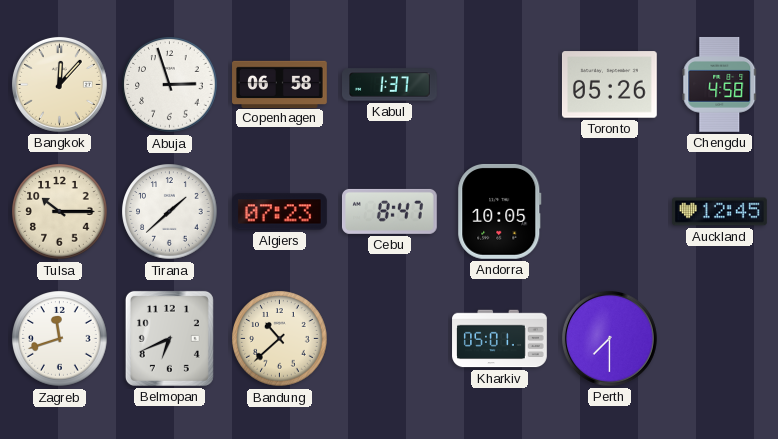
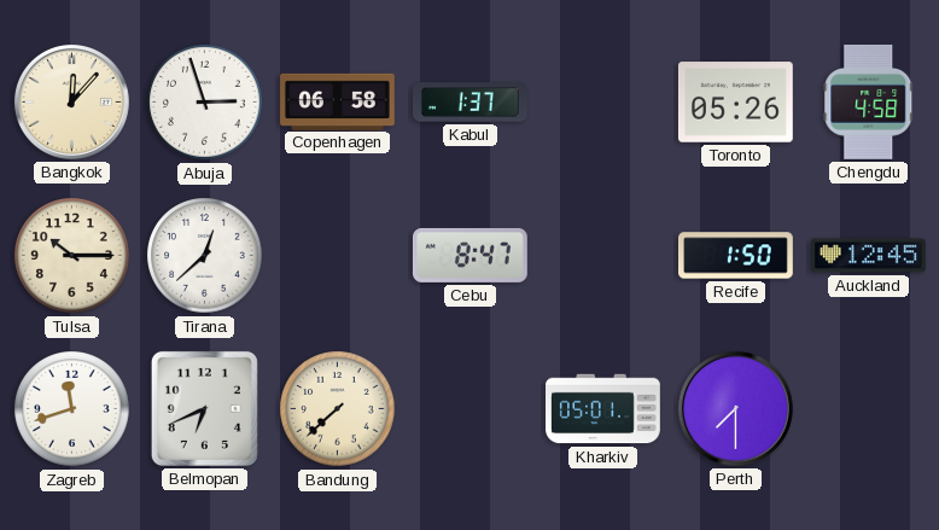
Tirana: 1:38 -> 12:38 (205, 256)
Algiers: 07:23 -> none (280, 212)
Andorra: 10:05 -> none (500, 211)
Recife: none -> 1:50 (736, 256)
Bandung: 10:38 -> 7:38 (338, 409)
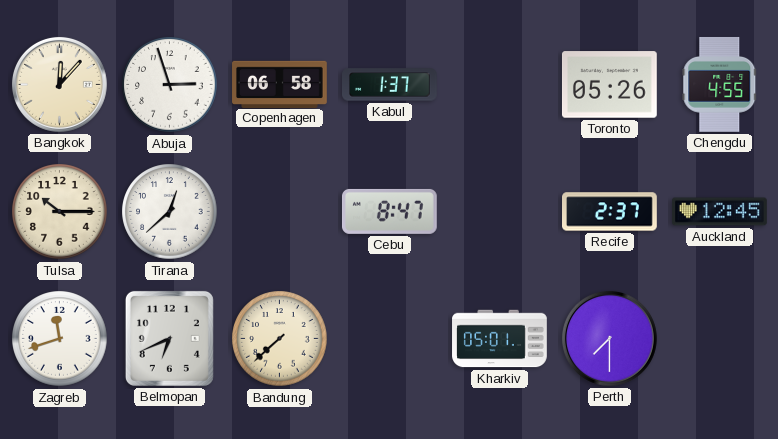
Chengdu: 4:58 -> 4:55 (720, 84)
Recife: 1:50 -> 2:37 (610, 212)
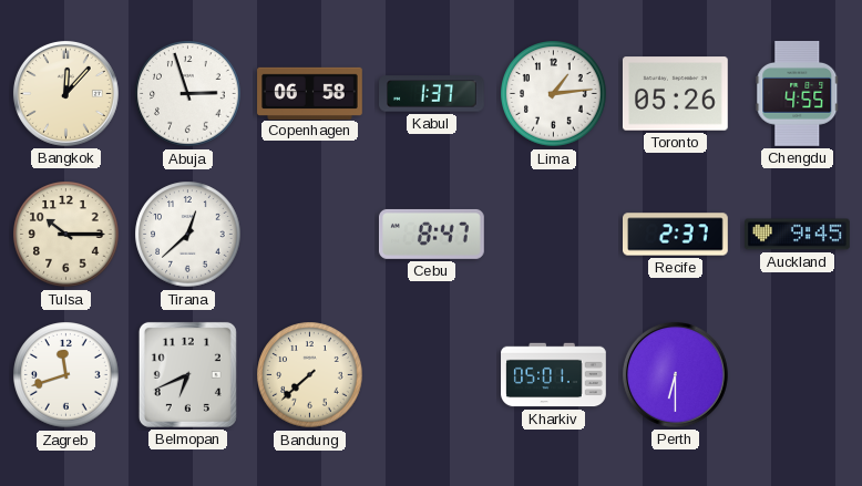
Lima: none -> 1:14 (554, 94)
Auckland: 12:45 -> 9:45 (798, 235)
Perth: 7:30 -> 6:30 (675, 374)
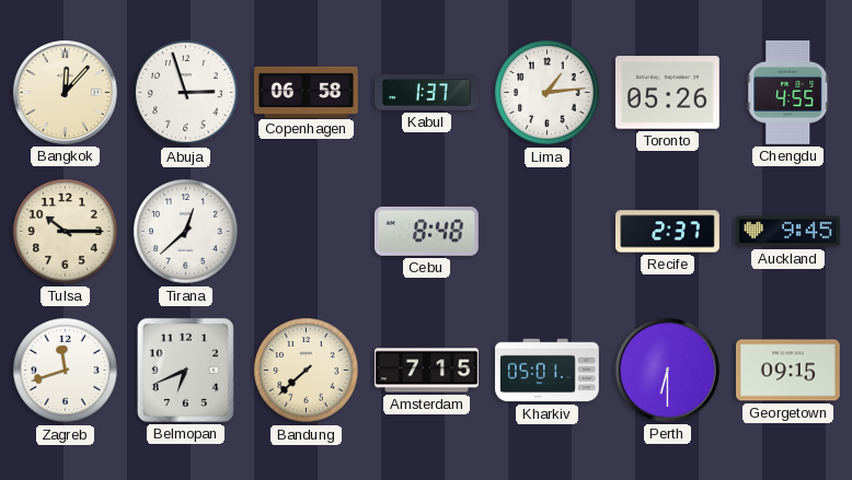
Cebu: 8:47 -> 8:48 (427, 231)
Amsterdam: none -> 7:15 (427, 371)
Georgetown: none -> 09:15 (788, 371)
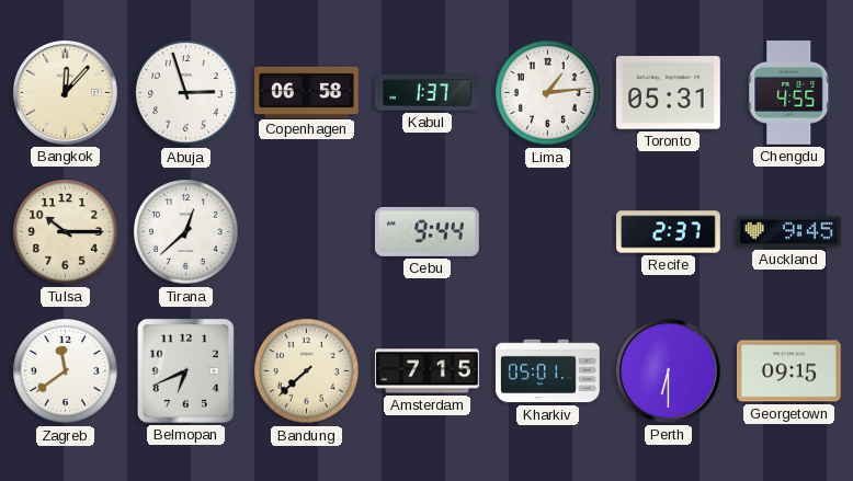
Toronto: 05:26 -> 05:31 (668, 93)
Cebu: 8:48 -> 9:44 (428, 231)
Zagreb: 11:42 -> 11:39 (66, 371)
